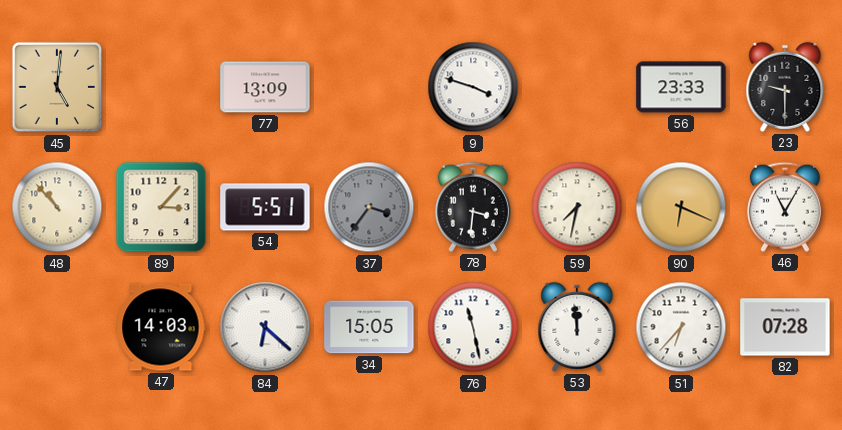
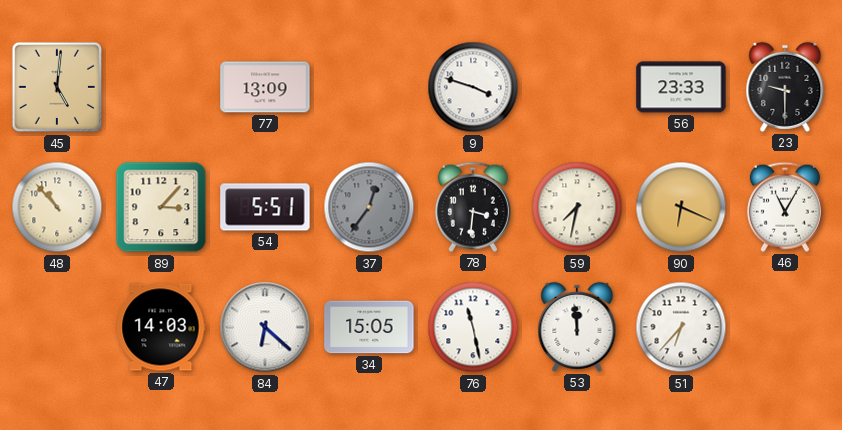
37: 3:36 -> 12:36 (369, 207)
82: 07:28 -> none (785, 327)
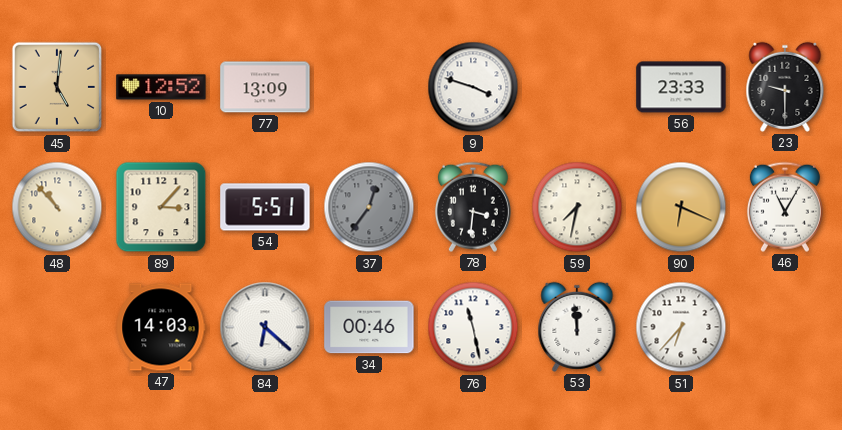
10: none -> 12:52 (161, 87)
34: 15:05 -> 00:46 (369, 327)
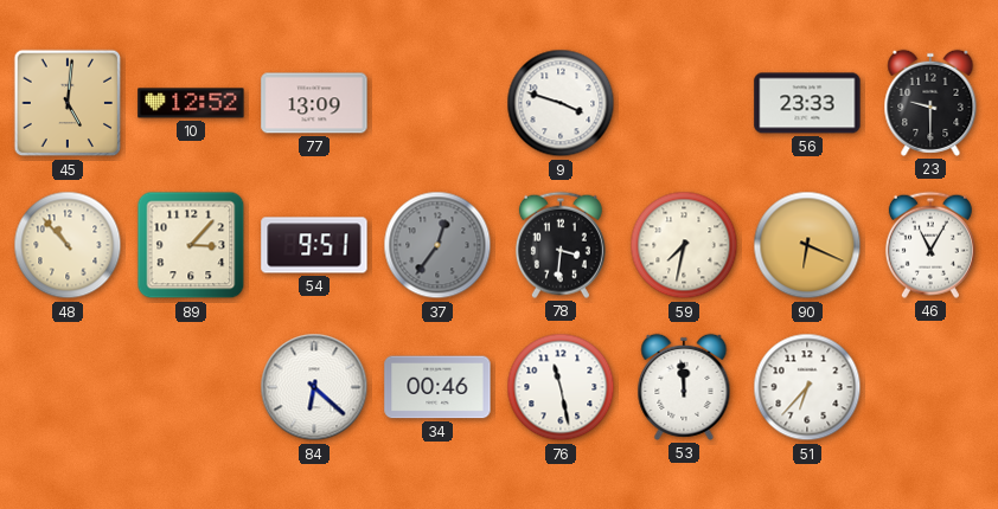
54: 5:51 -> 9:51 (314, 245)
47: 14:03 -> none (161, 327)
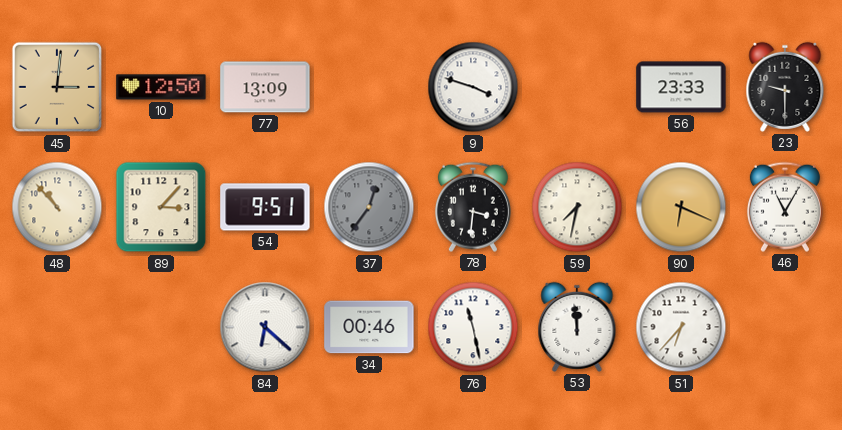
45: 5:01 -> 3:01 (57, 87)
10: 12:52 -> 12:50 (161, 87)
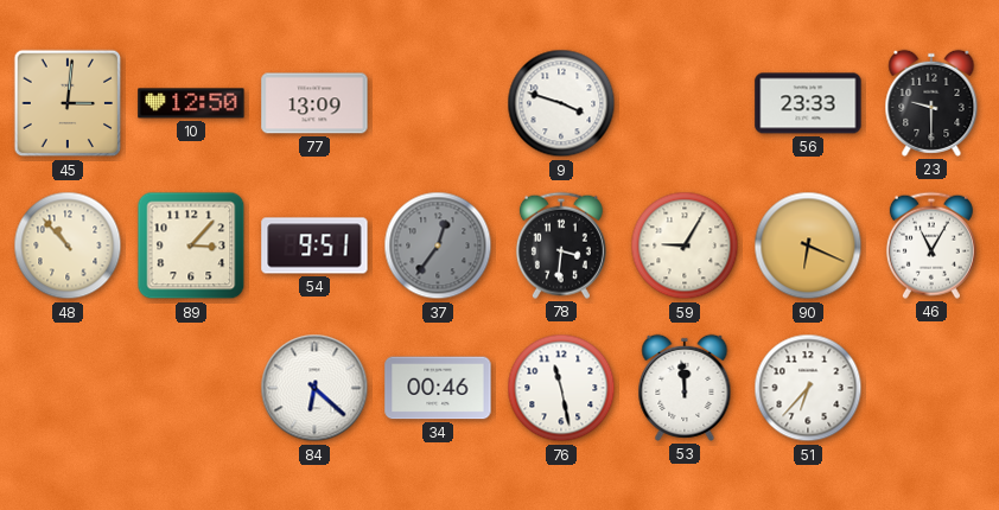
59: 7:32 -> 9:05 (685, 246)
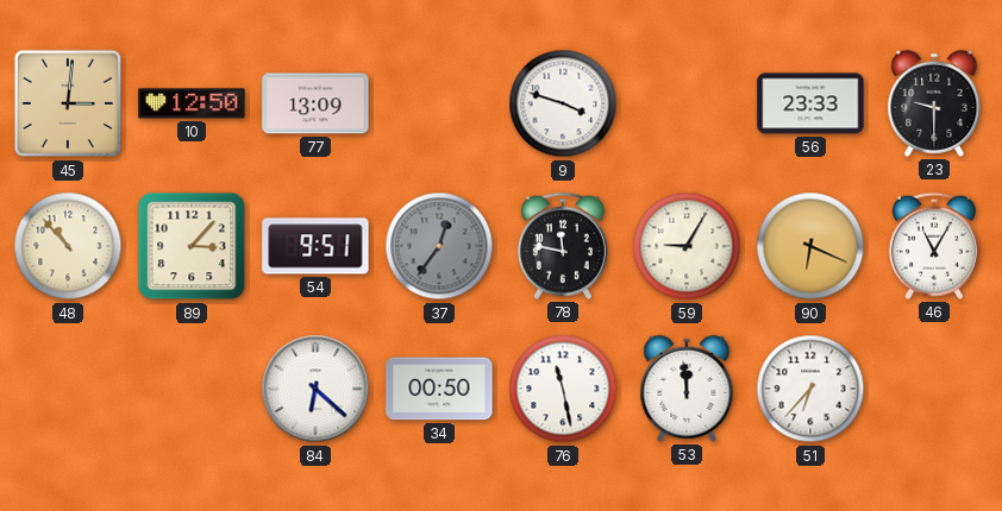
78: 3:31 -> 11:47 (563, 246)
34: 00:46 -> 00:50 (439, 389)
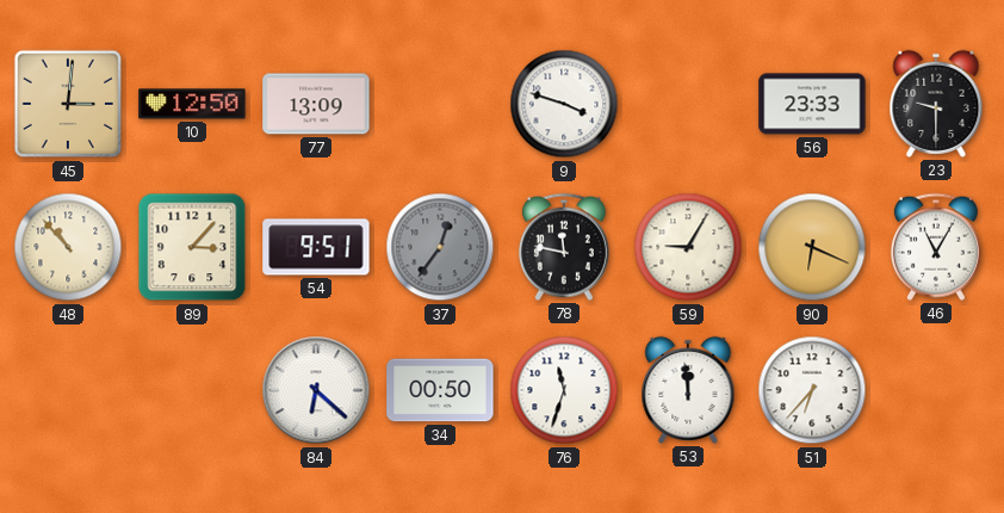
76: 11:28 -> 11:33 (564, 390)
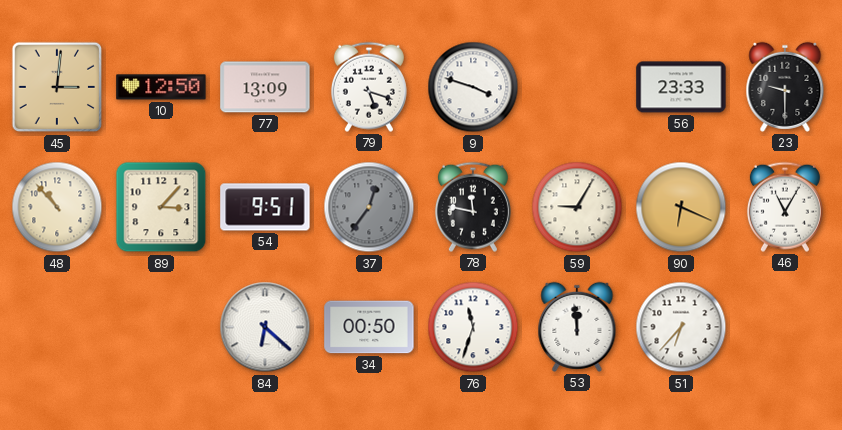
79: none -> 5:18 (369, 87)
